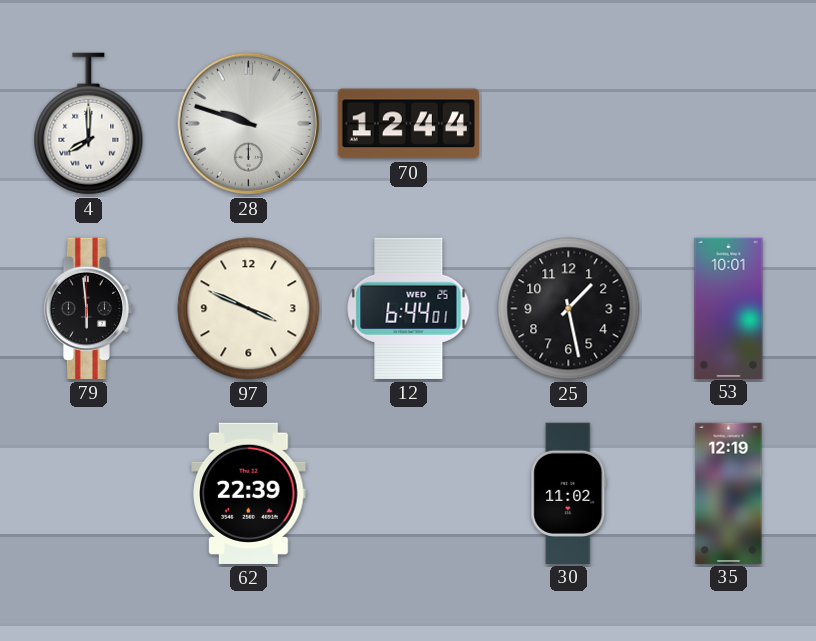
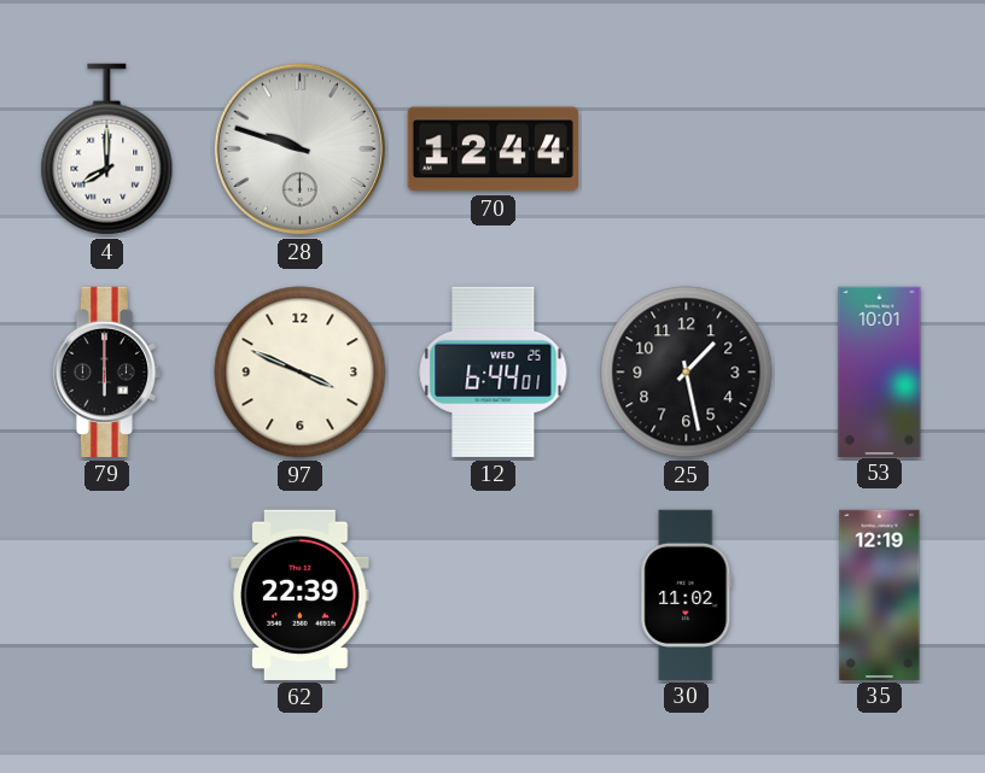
79: 5:59 -> 6:00 (106, 371)
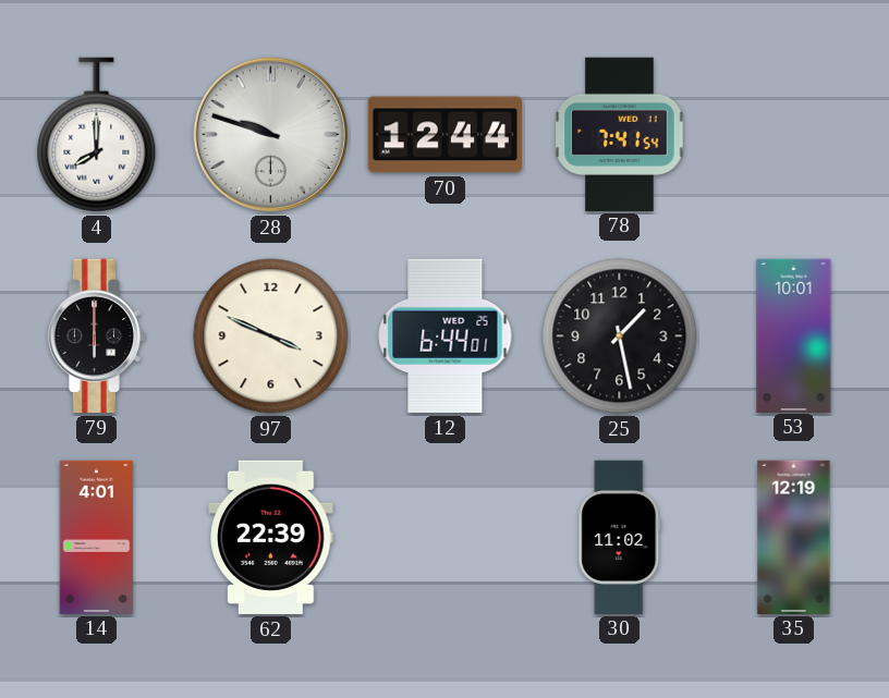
78: none -> 7:41 (620, 134)
14: none -> 4:01 (97, 537)
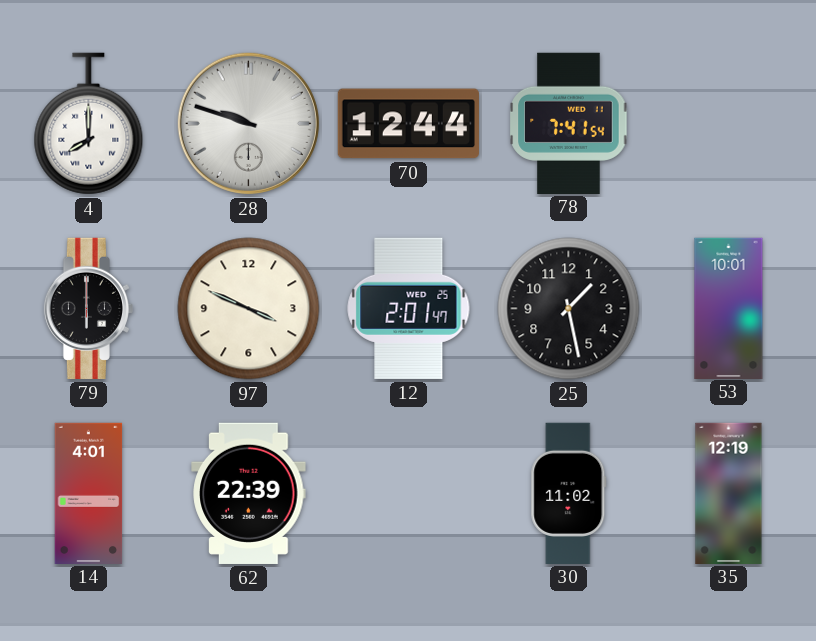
12: 6:44 -> 2:01 (409, 308)
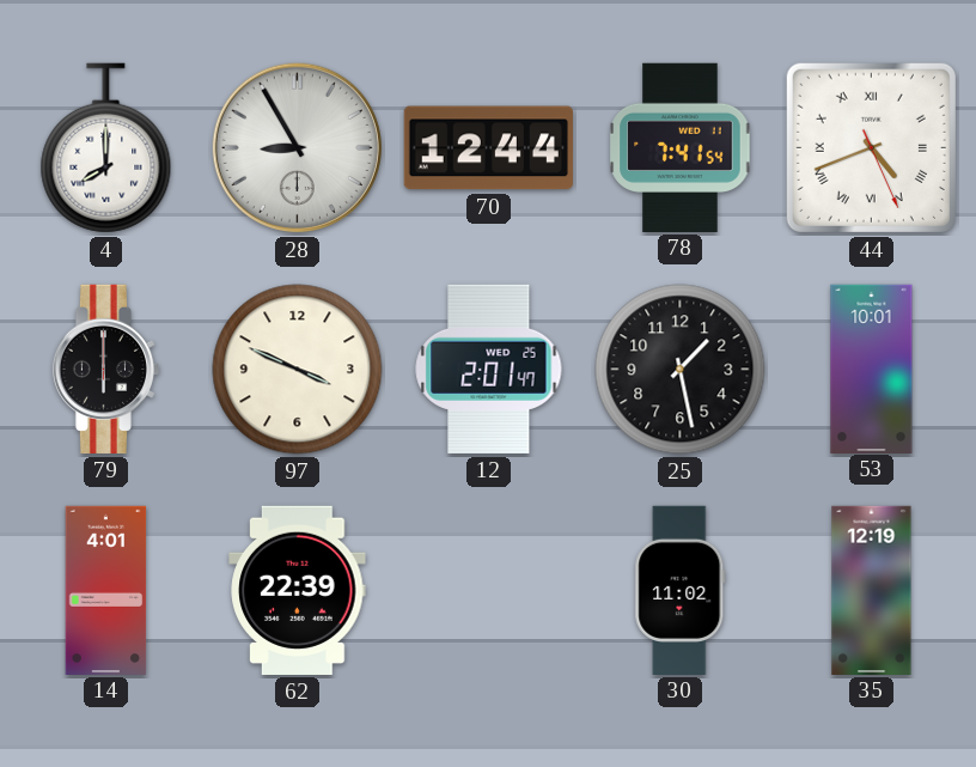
28: 9:48 -> 8:55 (297, 147)
44: none -> 4:41 (871, 147)
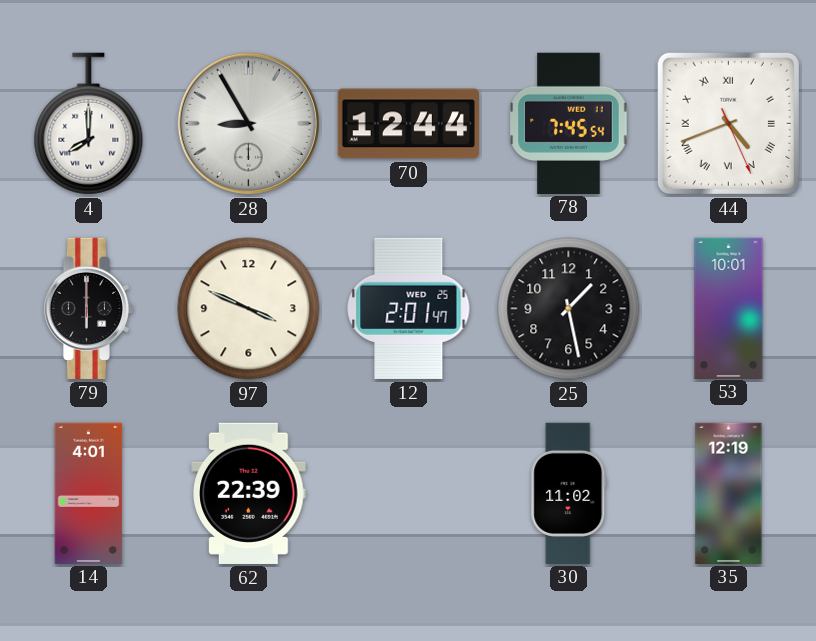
78: 7:41 -> 7:45 (569, 123)
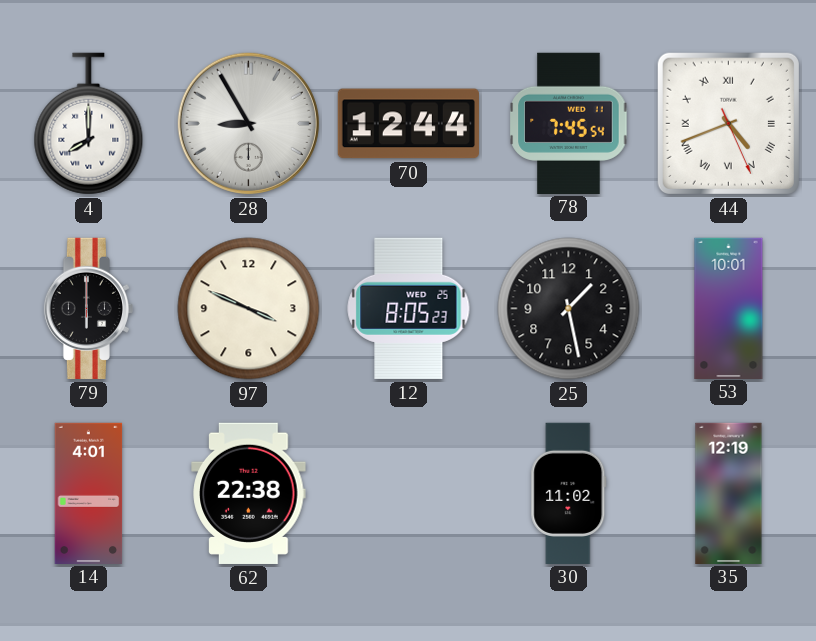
12: 2:01 -> 8:05 (409, 308)
62: 22:39 -> 22:38 (249, 493)
